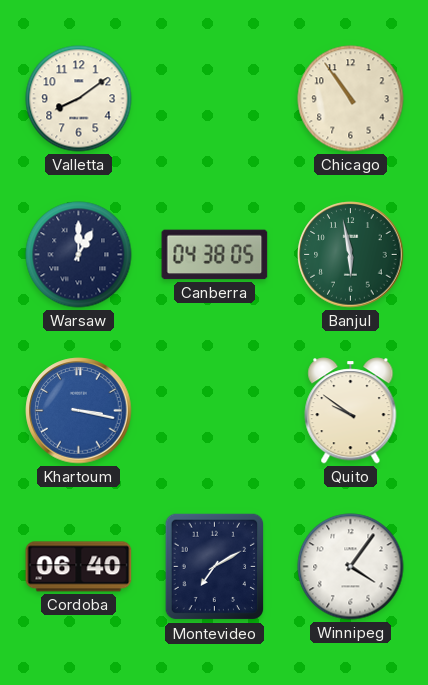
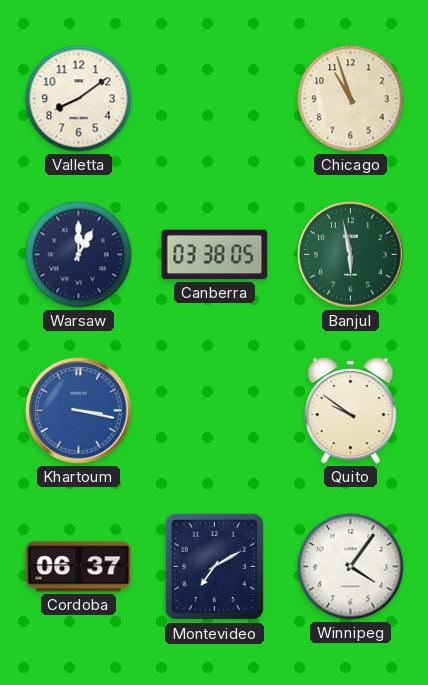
Chicago: 10:54 -> 10:57 (351, 99)
Canberra: 04:38 -> 03:38 (215, 255)
Cordoba: 06:40 -> 06:37 (79, 567)
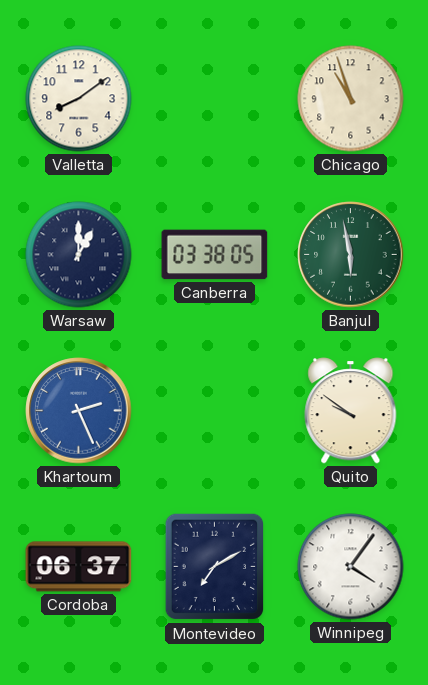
Khartoum: 3:17 -> 2:26 (79, 411)
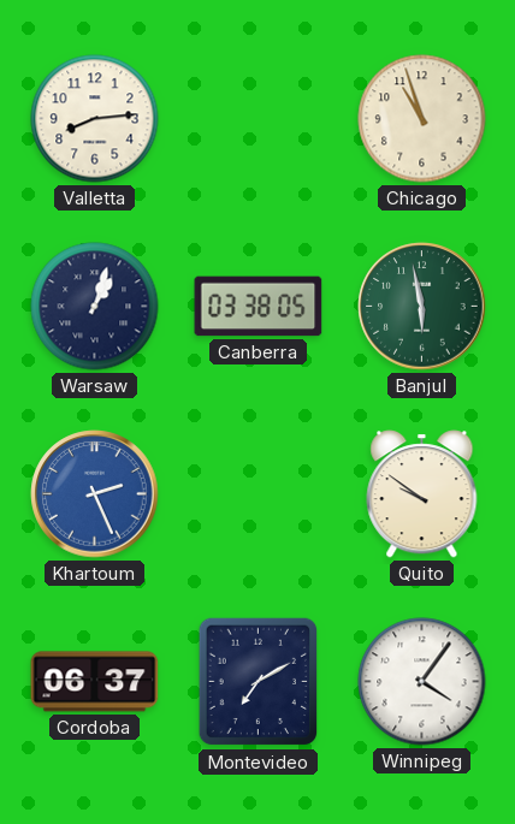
Valletta: 8:09 -> 8:14 (95, 119)
Warsaw: 1:00 -> 1:03 (95, 307)
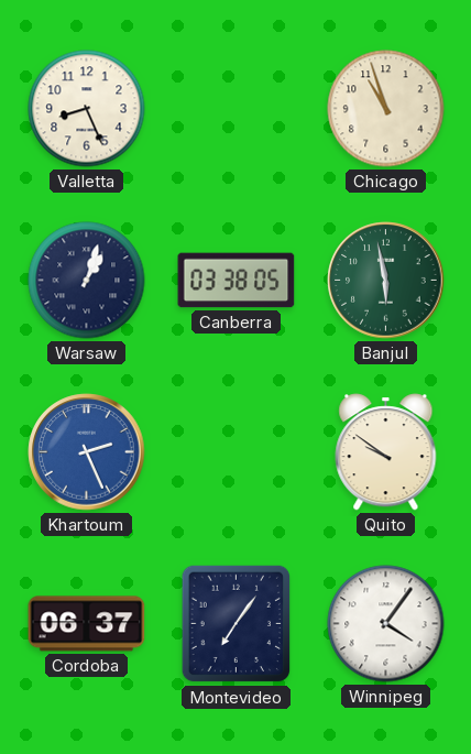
Valletta: 8:14 -> 8:26 (87, 109)
Montevideo: 7:10 -> 7:06 (237, 624)
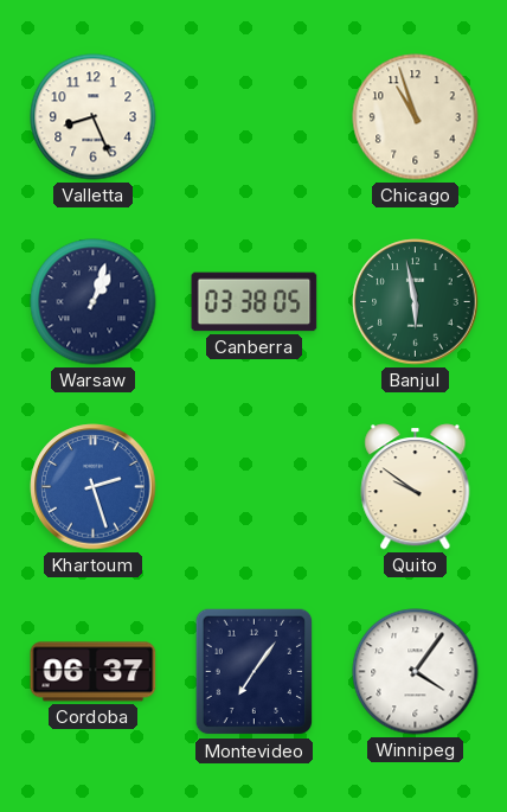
Khartoum: 2:26 -> 2:27 (94, 487)
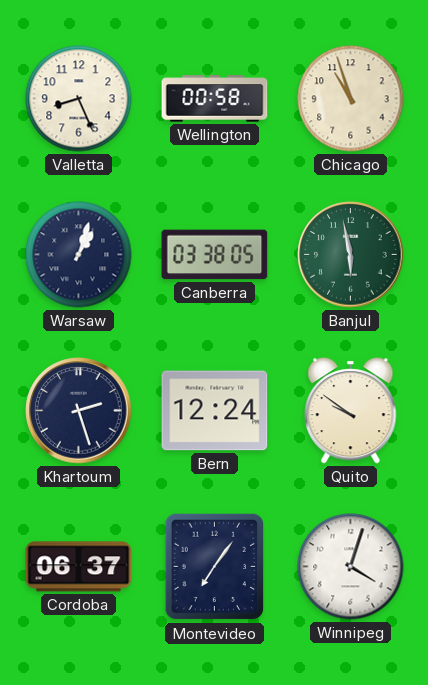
Wellington: none -> 00:58 (215, 99)
Khartoum dial: blue -> navy (79, 411)
Bern: none -> 12:24 (215, 411)
Winnipeg: 4:06 -> 4:03 (351, 567)
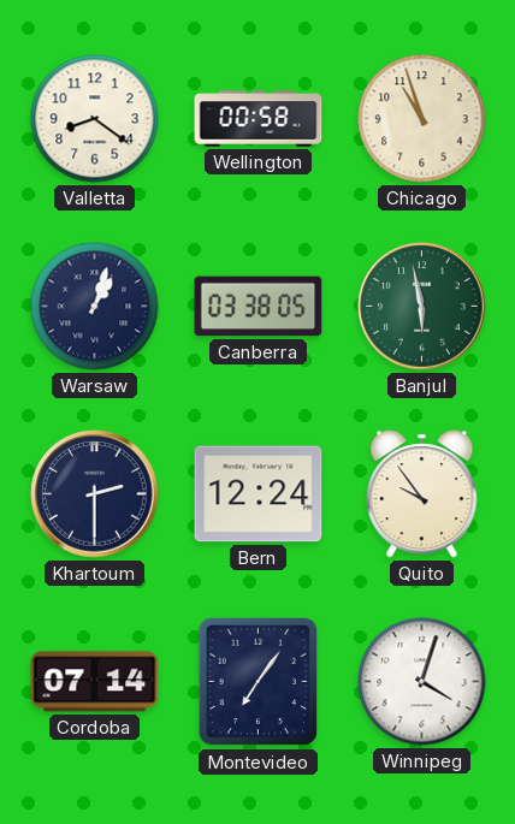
Valletta: 8:26 -> 8:21 (95, 119)
Khartoum: 2:27 -> 2:30 (95, 494)
Quito: 9:51 -> 9:54 (422, 494)
Cordoba: 06:37 -> 07:14 (95, 682)
